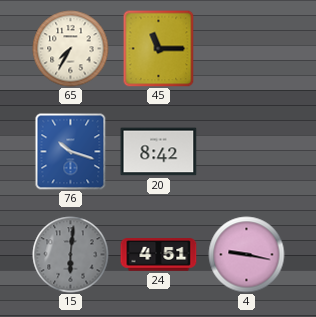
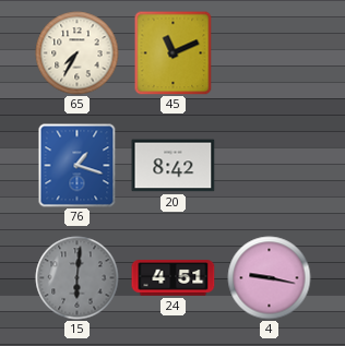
45: 11:15 -> 11:11 (174, 52)
76: 10:18 -> 1:18 (78, 166)
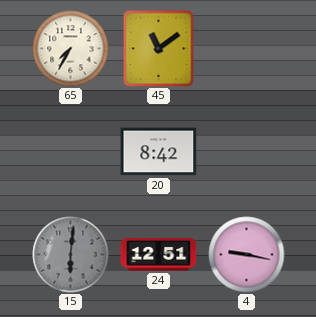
45: 11:11 -> 11:09 (159, 48)
76: 1:18 -> none (78, 166)
24: 4:51 -> 12:51 (159, 255)
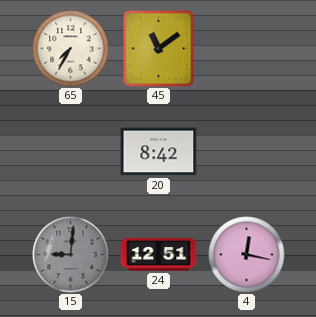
15: 6:01 -> 9:01 (71, 255)
4: 9:17 -> 12:17 (247, 255)
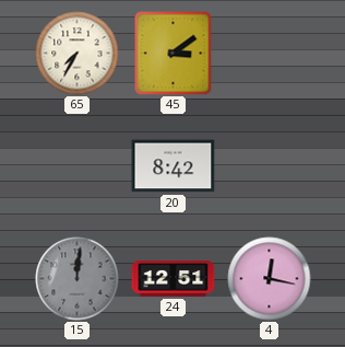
45: 11:09 -> 3:09 (174, 53)
15: 9:01 -> 12:01 (78, 279)
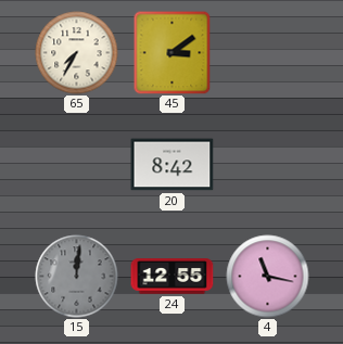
24: 12:51 -> 12:55 (173, 277)
4: 12:17 -> 11:17 (268, 277)
